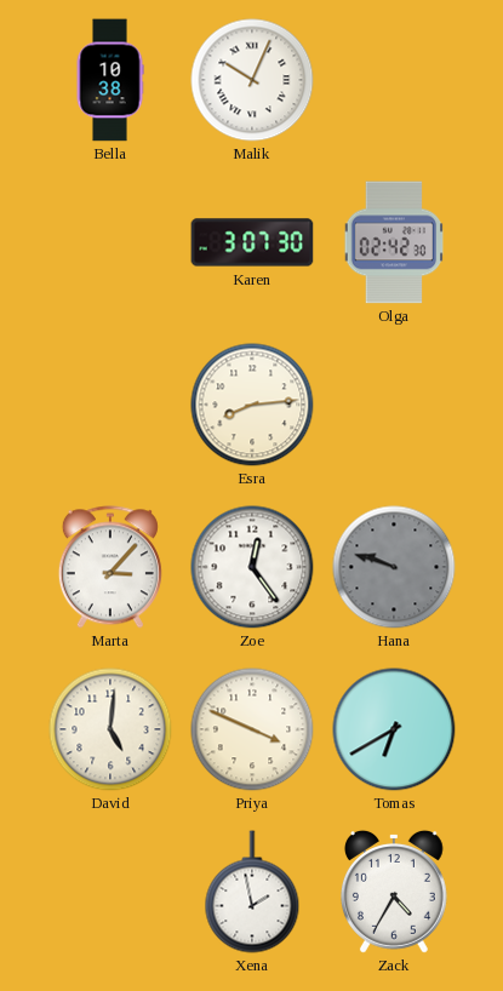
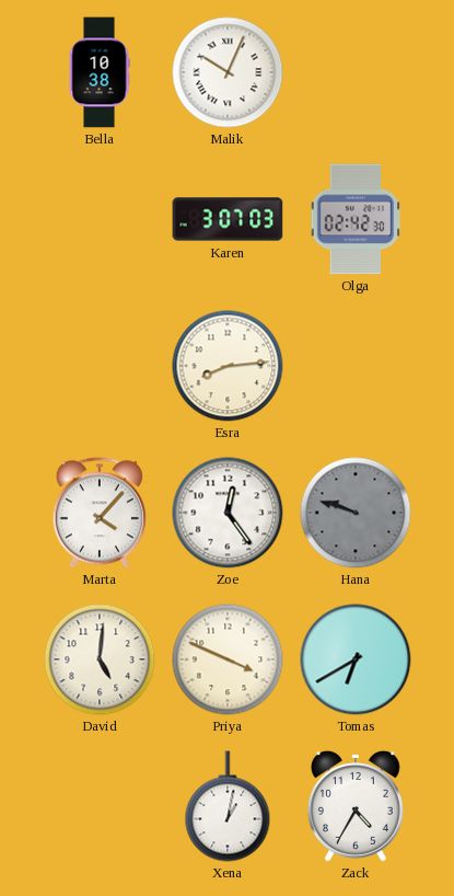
Karen: 3:07:30 -> 3:07:03 (228, 219)
Marta: 3:07 -> 4:07 (100, 513)
Xena: 1:58 -> 1:02 (228, 806)
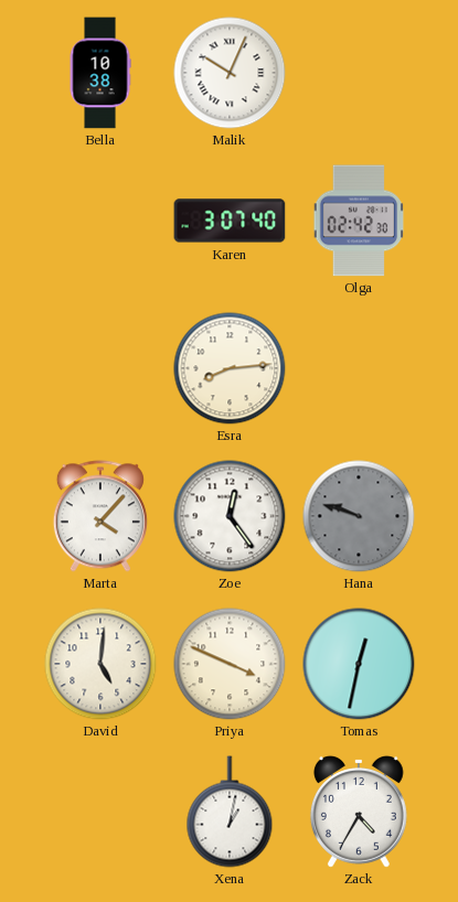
Karen: 3:07:03 -> 3:07:40 (230, 221)
Tomas: 6:40 -> 12:32 (359, 664)
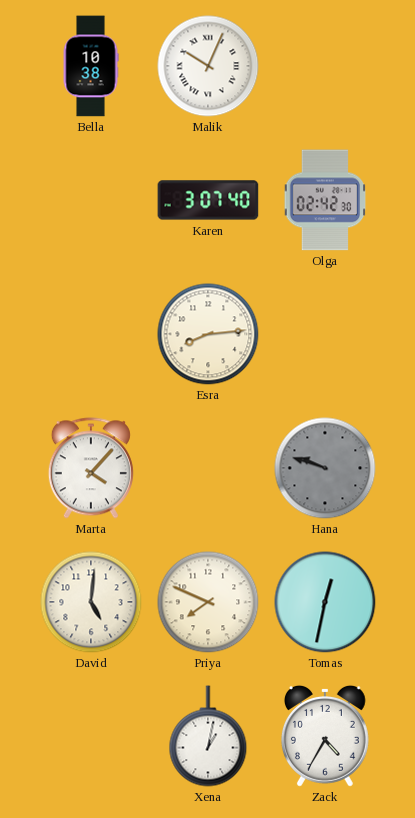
Zoe: 12:24 -> none (230, 516)
Priya: 3:49 -> 7:49 (208, 602)
